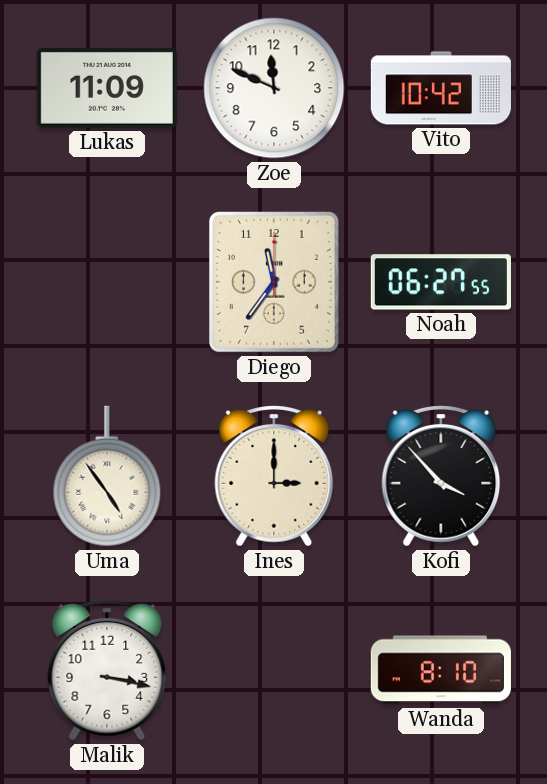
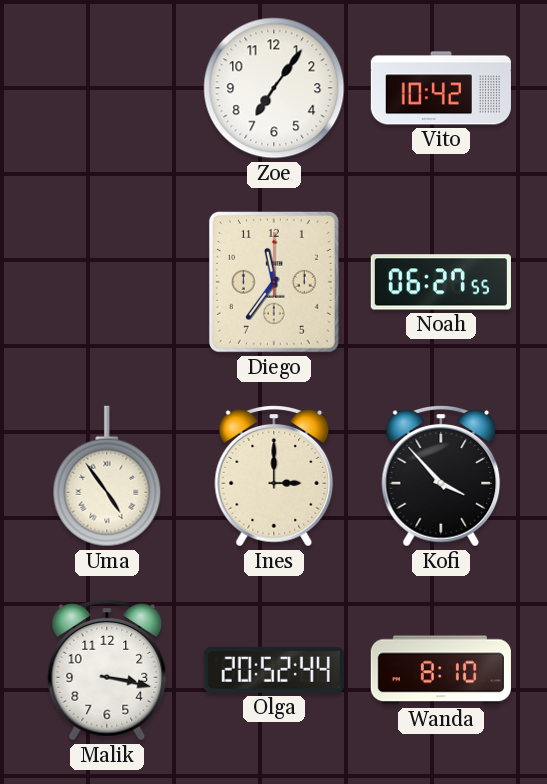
Lukas: 11:09 -> none (107, 88)
Zoe: 11:49 -> 7:06 (274, 88)
Olga: none -> 20:52 (274, 670)
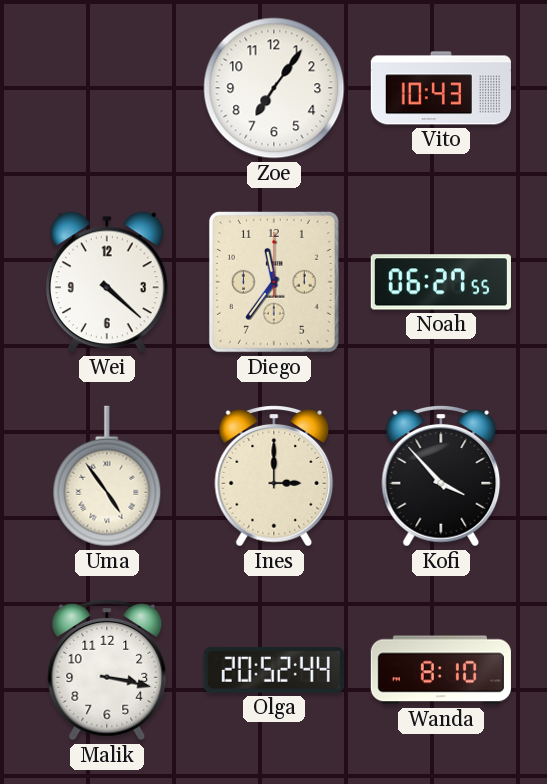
Vito: 10:42 -> 10:43 (441, 88)
Wei: none -> 4:22 (107, 282)
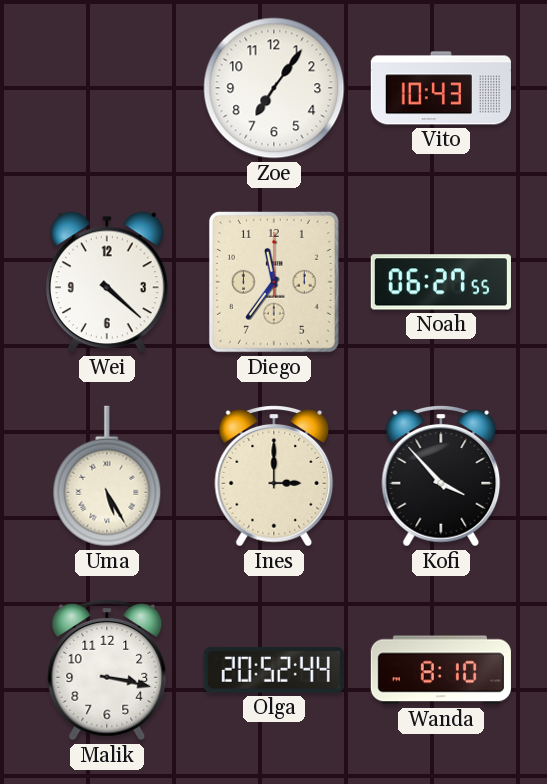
Uma: 4:54 -> 5:25 (107, 476)
